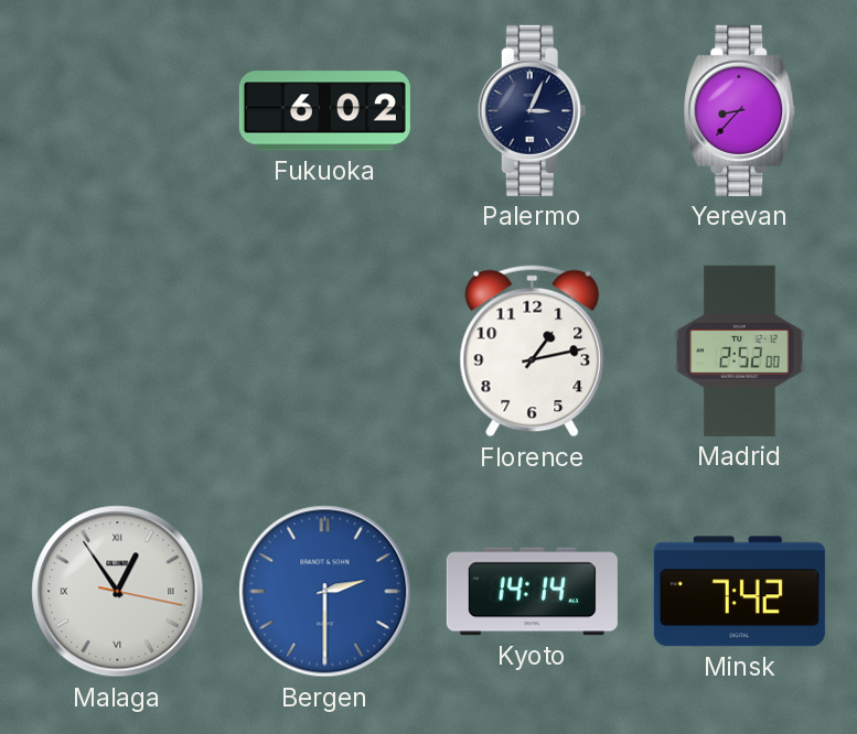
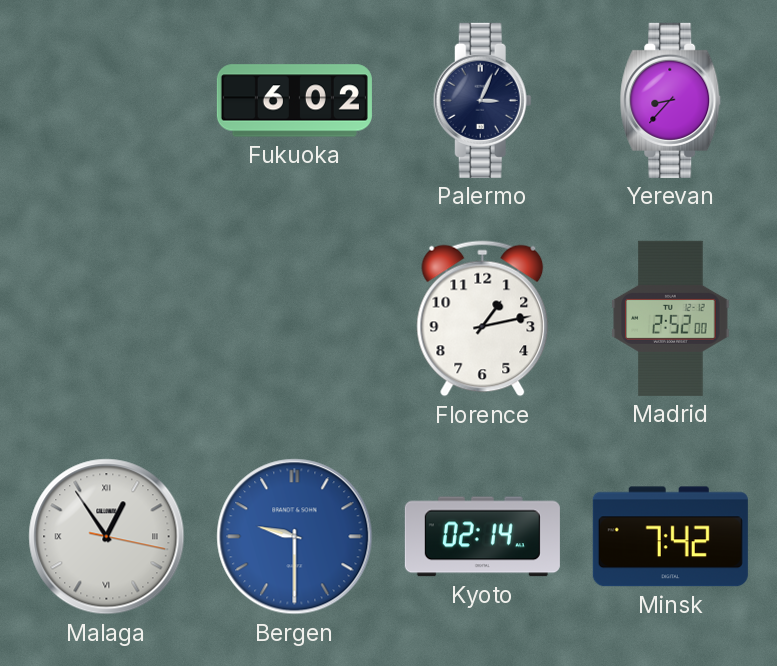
Bergen: 2:30 -> 9:30 (295, 537)
Kyoto: 14:14 -> 02:14 (482, 537)
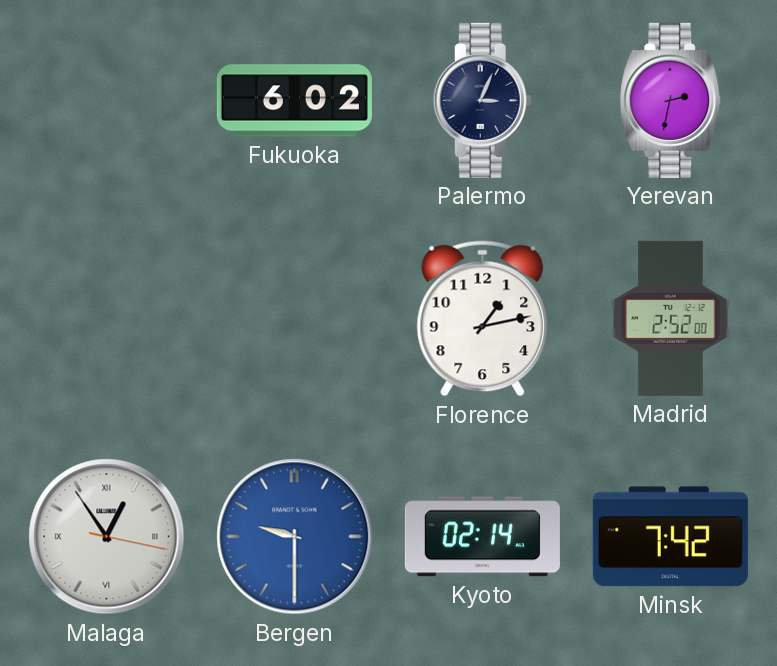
Yerevan: 8:37 -> 2:32 (671, 100)
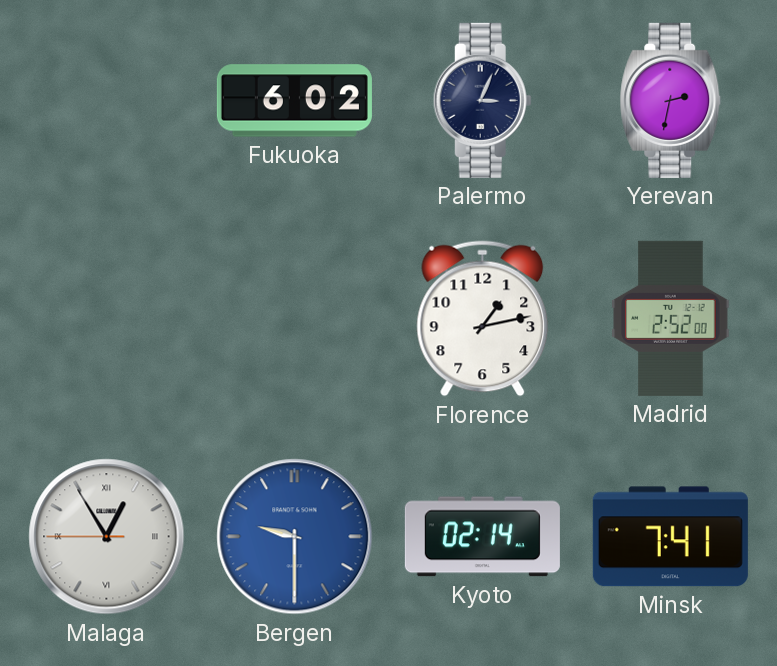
Malaga: 12:54:17 -> 12:54:45 (107, 537)
Minsk: 7:42 -> 7:41 (670, 537)
